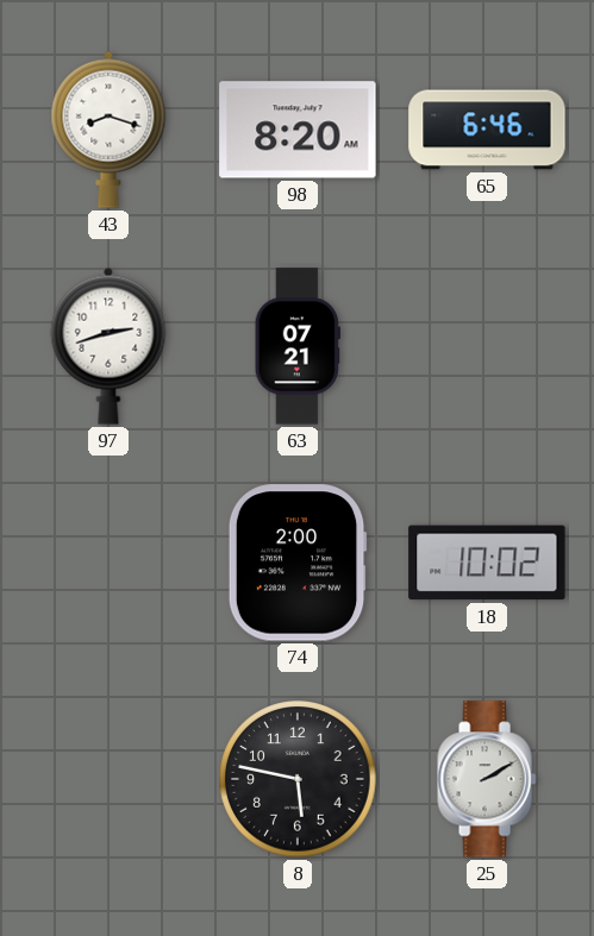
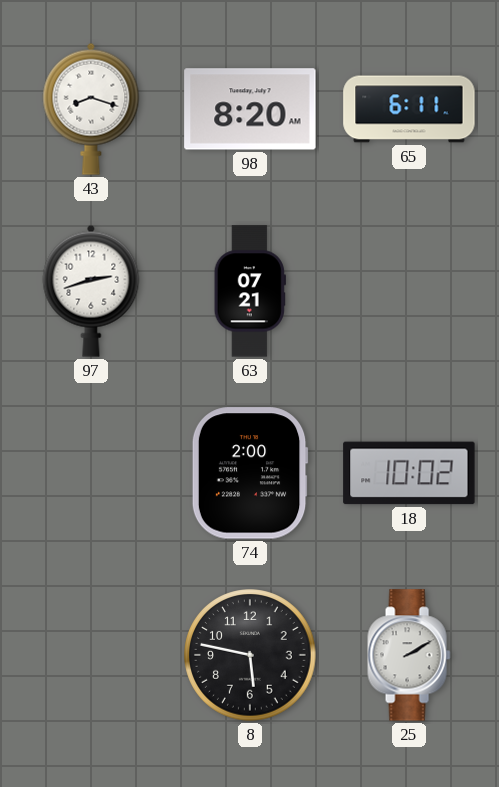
65: 6:46 -> 6:11 (409, 109)
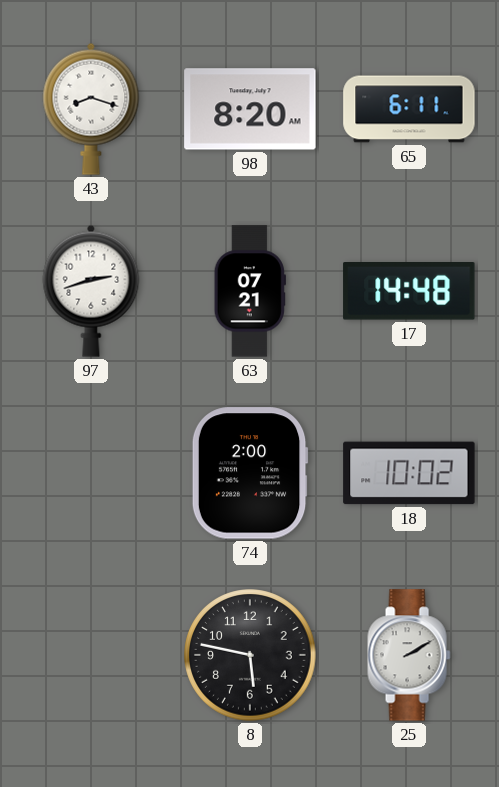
17: none -> 14:48 (409, 292)
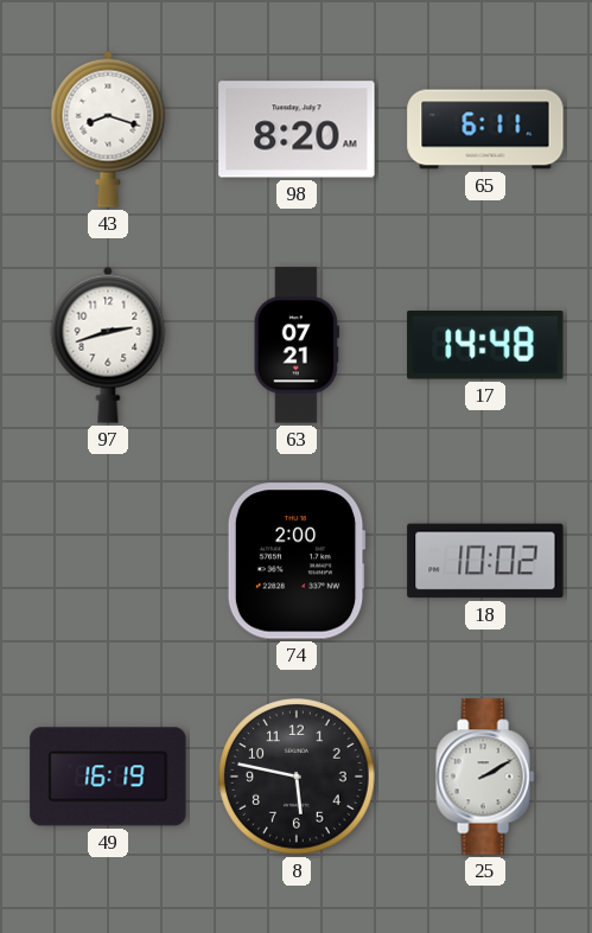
49: none -> 16:19 (108, 777)
